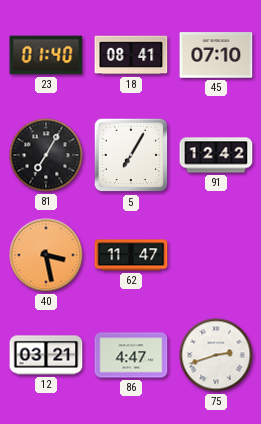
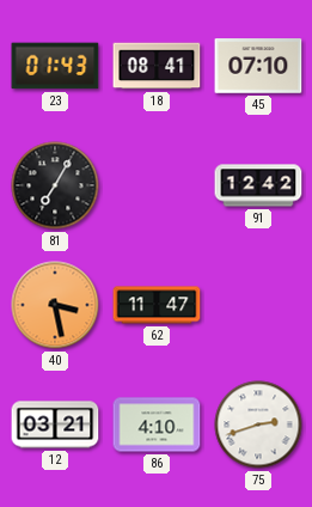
23: 01:40 -> 01:43 (55, 66)
5: 7:05 -> none (131, 155)
86: 4:47 -> 4:10 (157, 424)
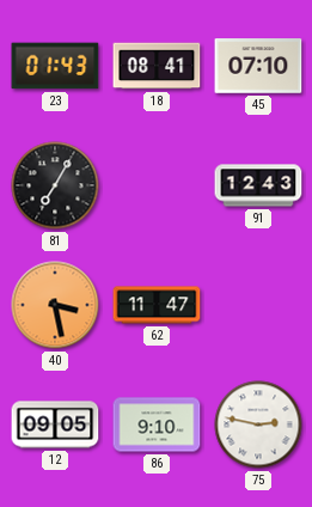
91: 12:42 -> 12:43 (258, 185)
12: 03:21 -> 09:05 (55, 424)
86: 4:10 -> 9:10 (157, 424)
75: 2:42 -> 2:47 (258, 424)
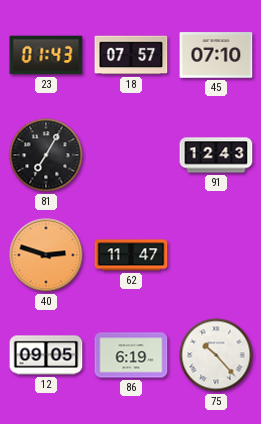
18: 08:41 -> 07:57 (131, 55)
40: 3:28 -> 2:48 (46, 255)
86: 9:10 -> 6:19 (131, 355)
75: 2:47 -> 10:23 (216, 355)
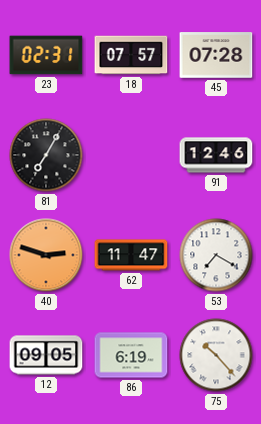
23: 01:43 -> 02:31 (46, 55)
45: 07:10 -> 07:28 (216, 55)
91: 12:43 -> 12:46 (216, 155)
53: none -> 7:20 (216, 255)
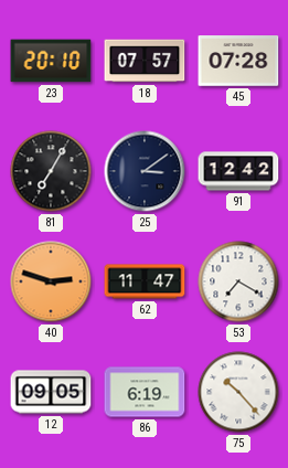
23: 02:31 -> 20:10 (51, 61)
25: none -> 3:09 (145, 171)
91: 12:46 -> 12:42 (238, 171)
